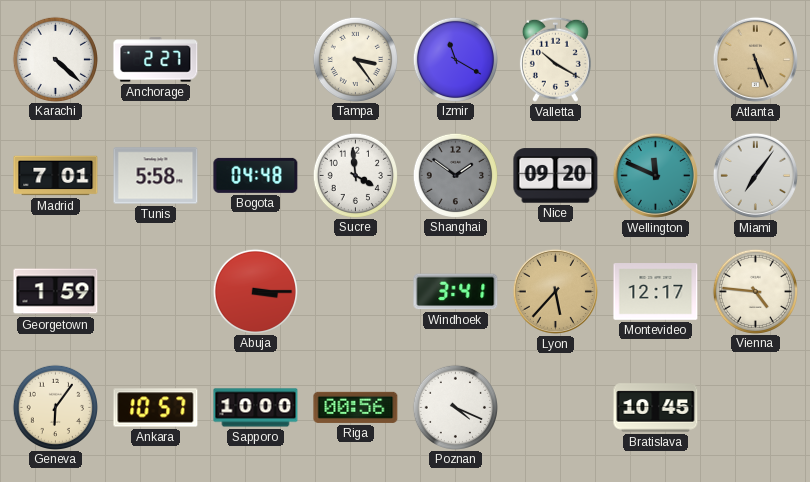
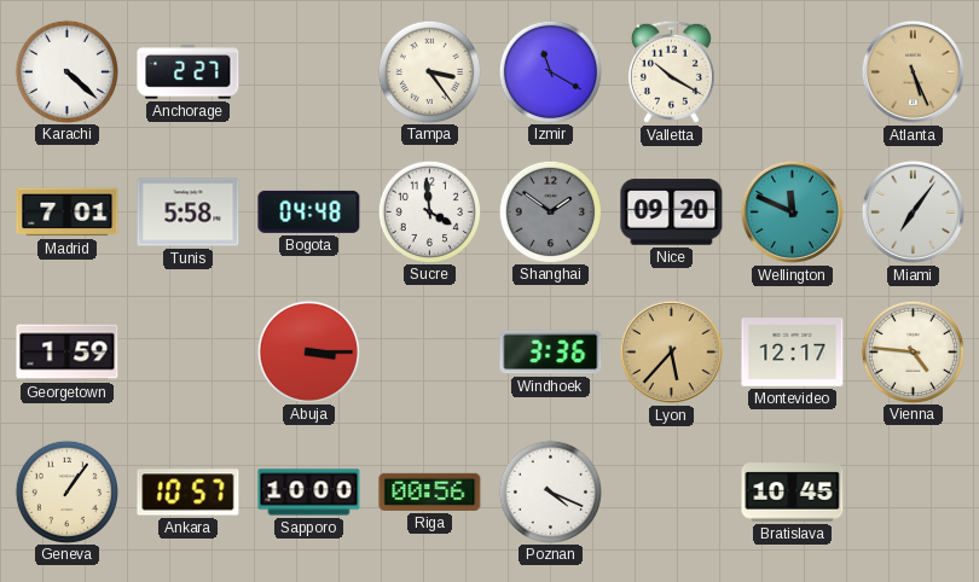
Windhoek: 3:41 -> 3:36 (551, 353)
Geneva: 6:06 -> 1:06 (66, 491)
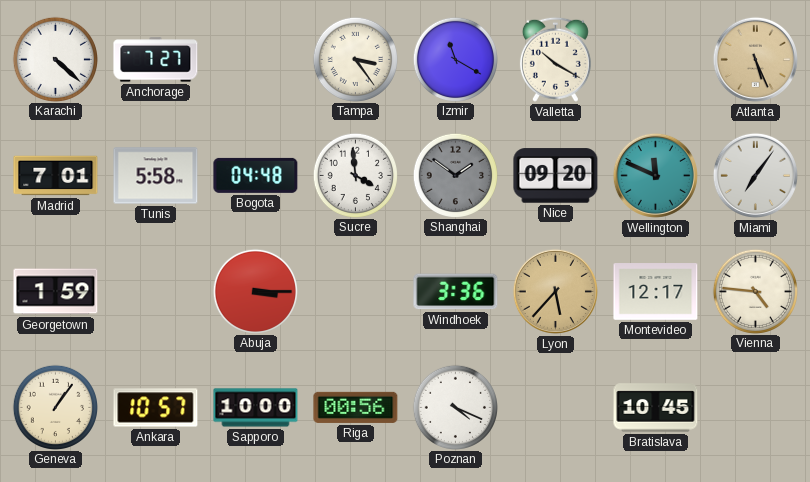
Anchorage: 2:27 -> 7:27 (156, 60)
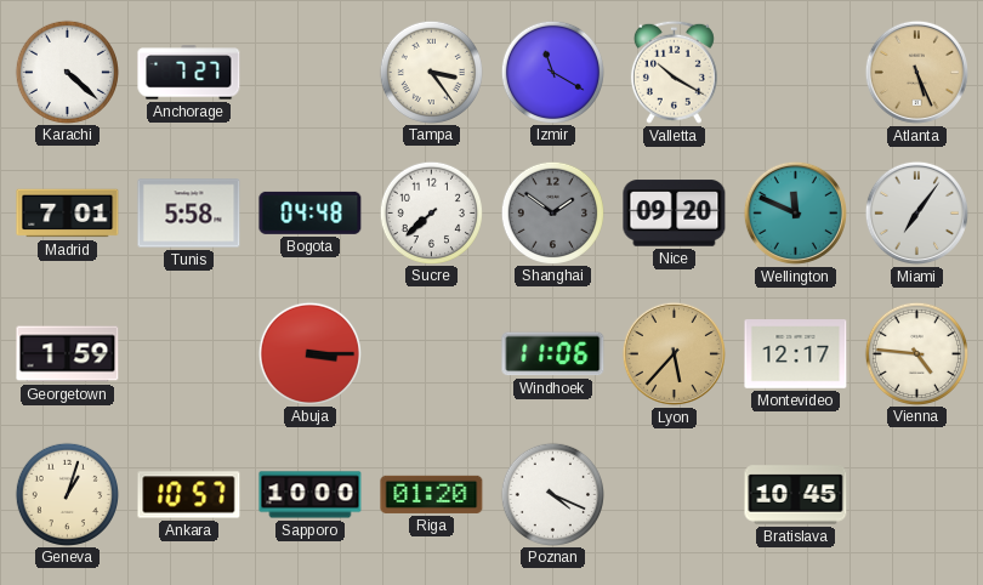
Sucre: 3:59 -> 7:38 (431, 212)
Windhoek: 3:36 -> 11:06 (553, 354)
Geneva: 1:06 -> 1:03 (67, 494)
Riga: 00:56 -> 01:20 (432, 494)
